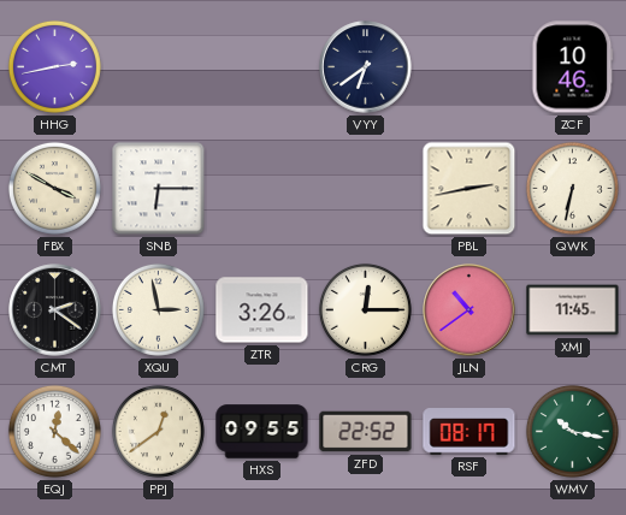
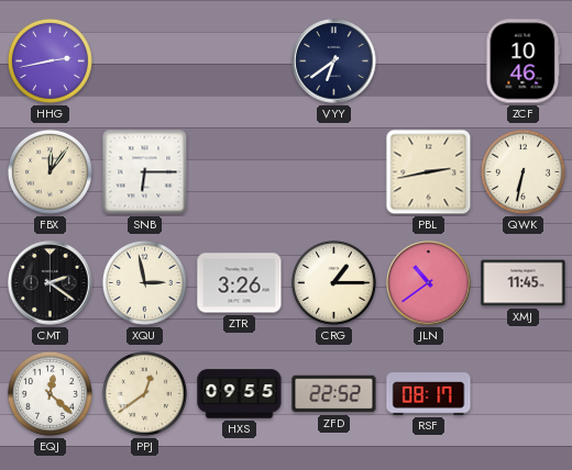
FBX: 3:50 -> 12:06 (50, 171)
CRG: 12:15 -> 1:15 (333, 282)
WMV: 10:17 -> none (572, 431)
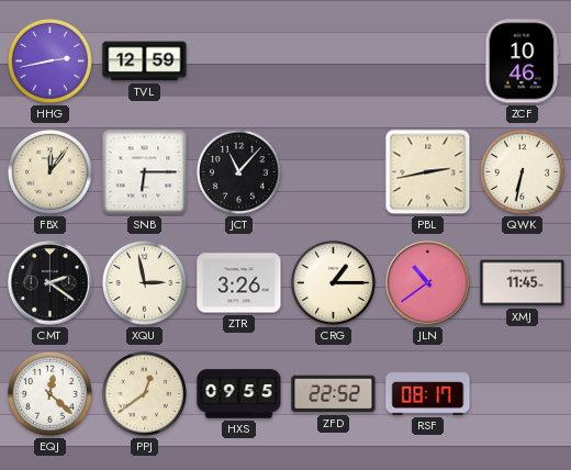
TVL: none -> 12:59 (145, 61)
VYY: 6:39 -> none (334, 61)
JCT: none -> 11:07 (238, 171)
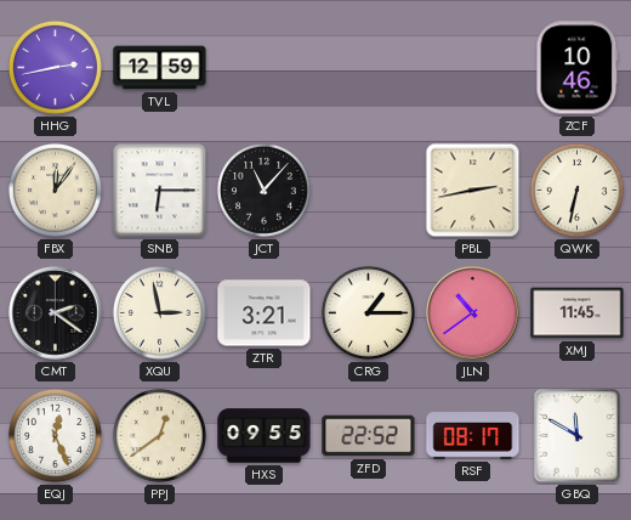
ZTR: 3:26 -> 3:21 (265, 313)
EQJ: 12:22 -> 12:26 (55, 435)
GBQ: none -> 11:50 (578, 436)
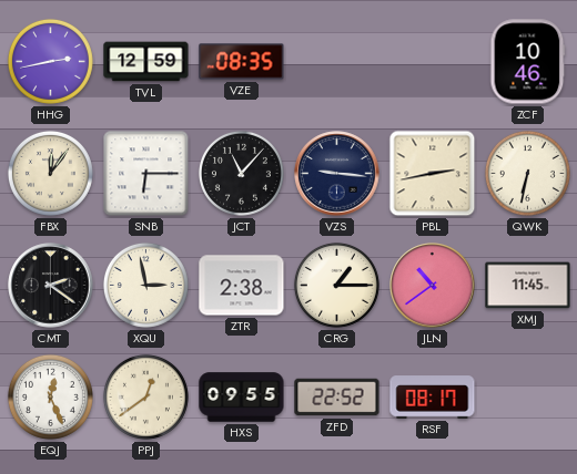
VZE: none -> 08:35 (242, 62)
VZS: none -> 9:16 (337, 174)
ZTR: 3:21 -> 2:38 (242, 286)
GBQ: 11:50 -> none (578, 436)
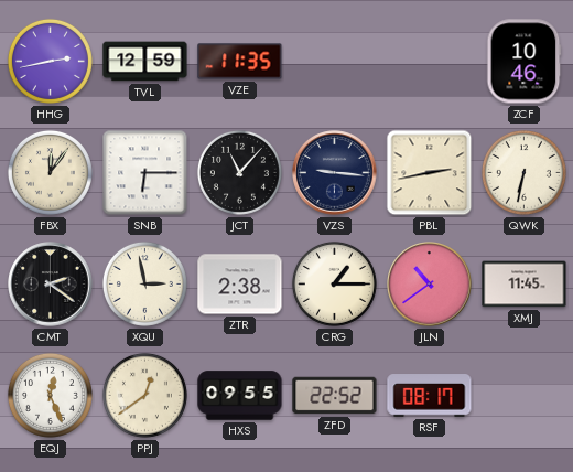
VZE: 08:35 -> 11:35 (240, 62)
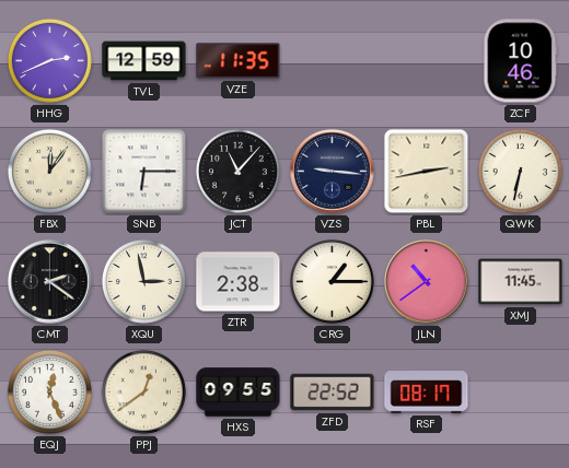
HHG: 2:43 -> 2:41 (49, 60)
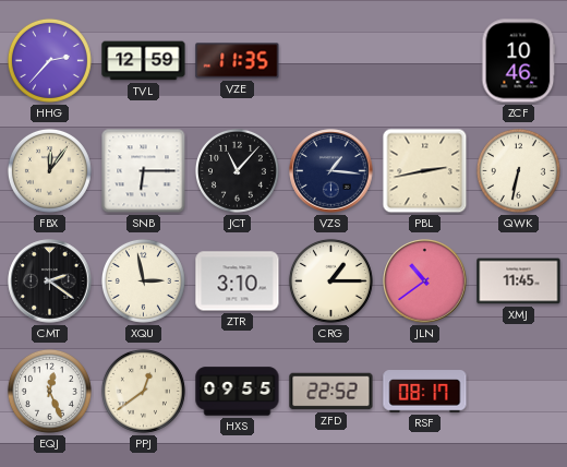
HHG: 2:41 -> 2:37 (49, 60)
VZS: 9:16 -> 1:16 (331, 171)
ZTR: 2:38 -> 3:10 (238, 282)
